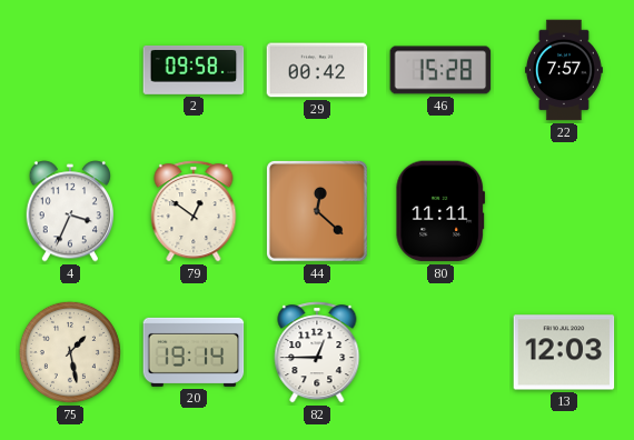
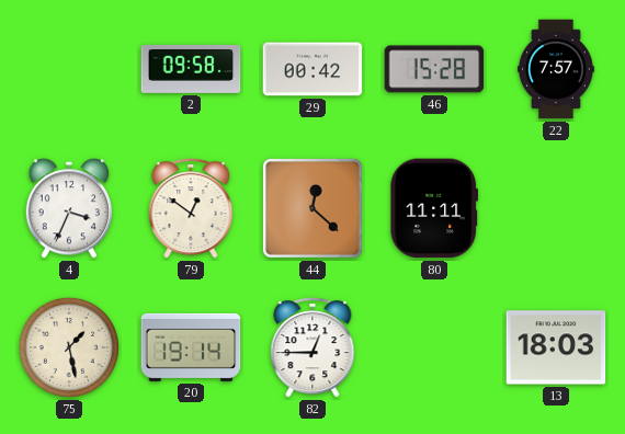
13: 12:03 -> 18:03 (556, 347)
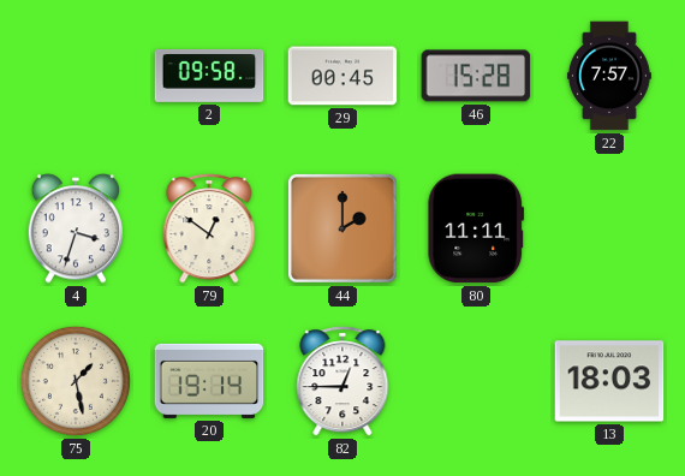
29: 00:42 -> 00:45 (342, 76)
4: 3:34 -> 3:33 (76, 228)
44: 12:22 -> 2:00 (342, 228)
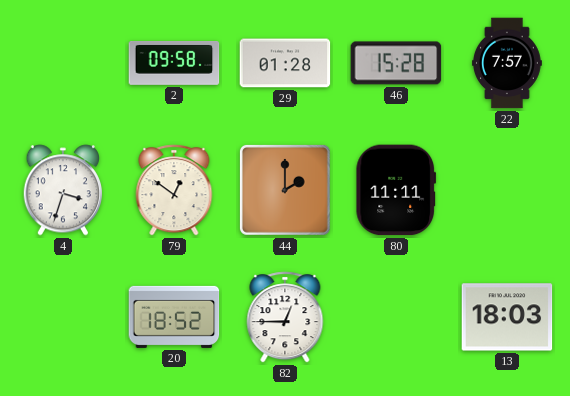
29: 00:45 -> 01:28 (285, 63)
75: 1:28 -> none (76, 381)
20: 19:14 -> 18:52 (174, 317)
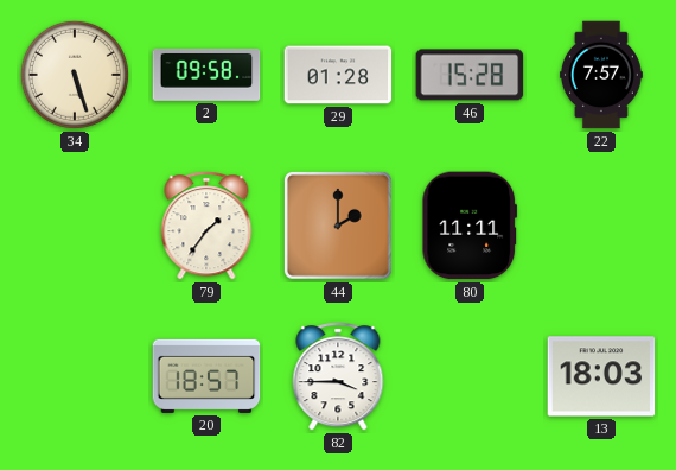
34: none -> 5:27 (75, 75)
4: 3:33 -> none (63, 190)
79: 12:51 -> 1:36 (206, 226)
20: 18:52 -> 18:57 (206, 376)
82: 12:45 -> 3:45 (338, 376)
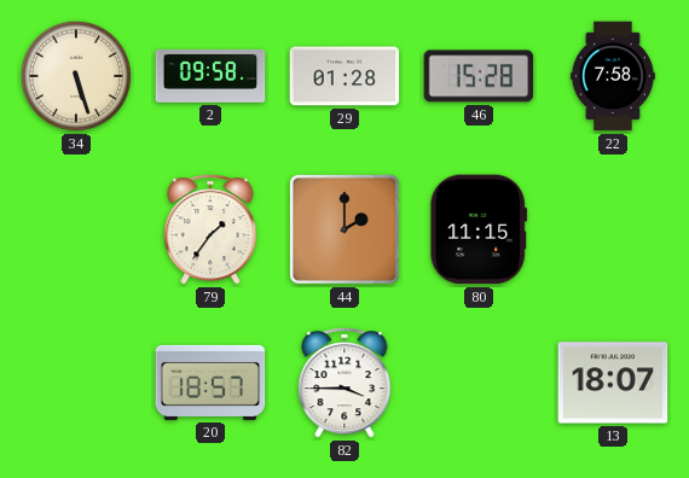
22: 7:57 -> 7:58 (613, 76)
80: 11:11 -> 11:15 (479, 229)
13: 18:03 -> 18:07 (613, 383)
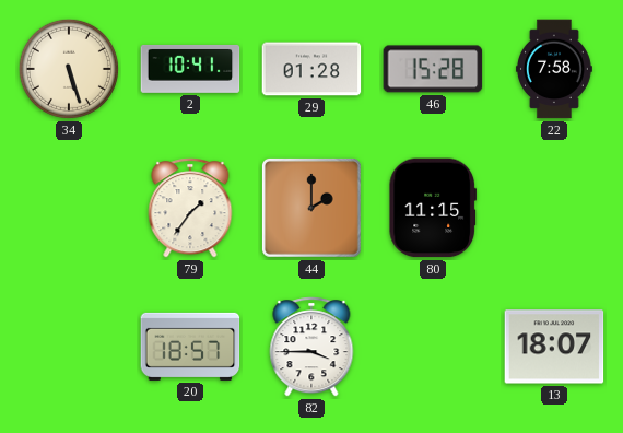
2: 09:58 -> 10:41 (190, 69)
